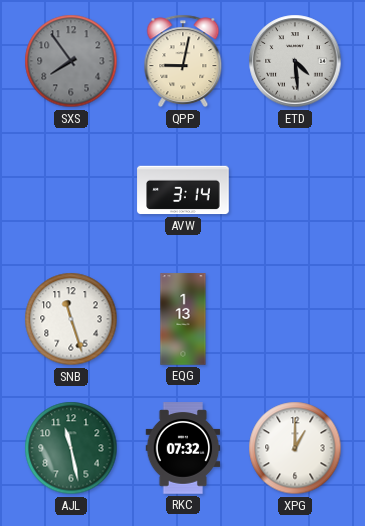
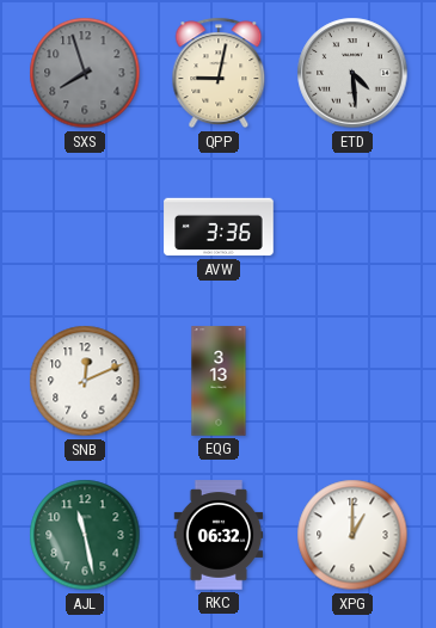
SXS: 7:54 -> 7:57 (85, 73)
AVW: 3:14 -> 3:36 (219, 227)
SNB: 11:27 -> 12:11 (85, 381)
EQG: 1:13 -> 3:13 (219, 381)
RKC: 07:32 -> 06:32 (219, 535)
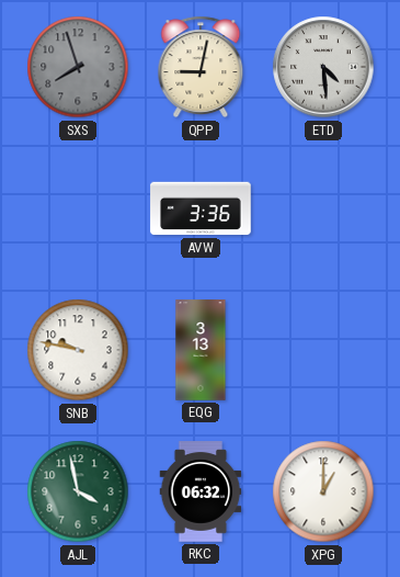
SNB: 12:11 -> 9:47 (78, 350)
AJL: 11:28 -> 3:58 (78, 491)
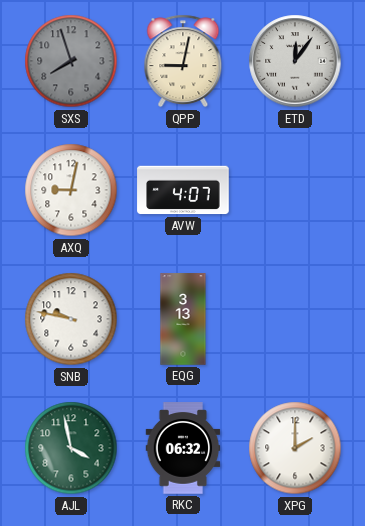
ETD: 4:29 -> 12:06 (295, 61)
AXQ: none -> 9:02 (71, 190)
AVW: 3:36 -> 4:07 (183, 190)
XPG: 1:00 -> 2:00 (295, 448)
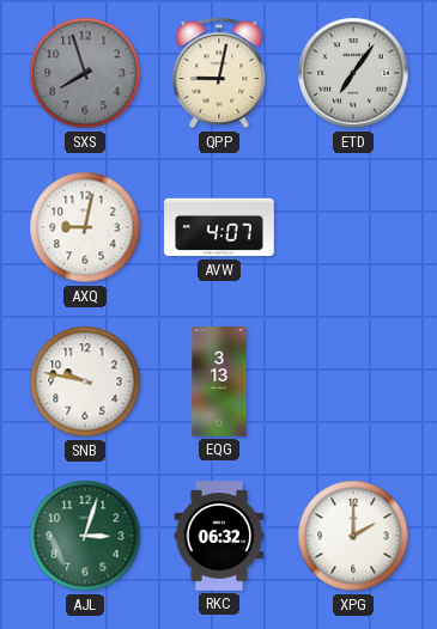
ETD: 12:06 -> 7:06 (353, 73)
AJL: 3:58 -> 3:03 (85, 536)
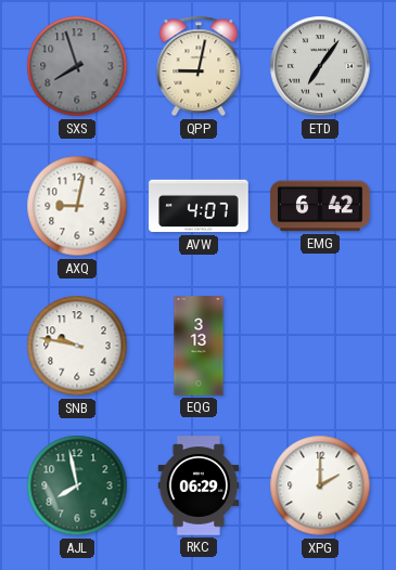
EMG: none -> 6:42 (320, 206)
AJL: 3:03 -> 7:58 (77, 485)
RKC: 06:32 -> 06:29 (199, 485)
